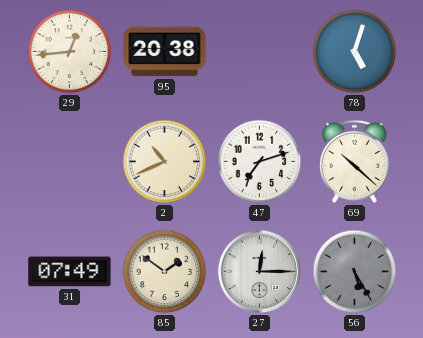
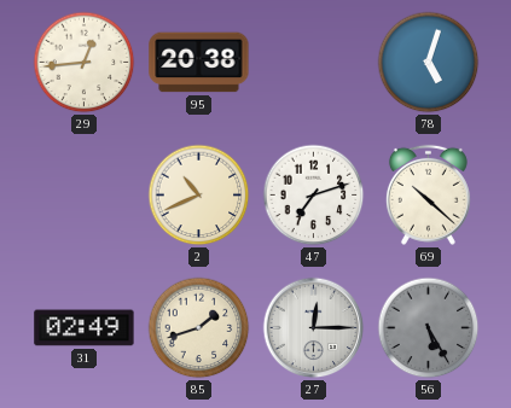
31: 07:49 -> 02:49 (85, 328)
85: 1:51 -> 1:42 (199, 328)
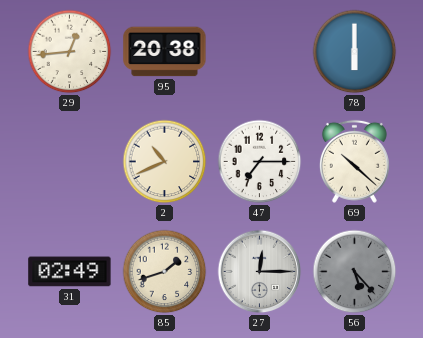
78: 5:03 -> 6:00 (355, 52)
47: 7:12 -> 7:15 (260, 162)
56: 5:25 -> 5:23 (355, 272)
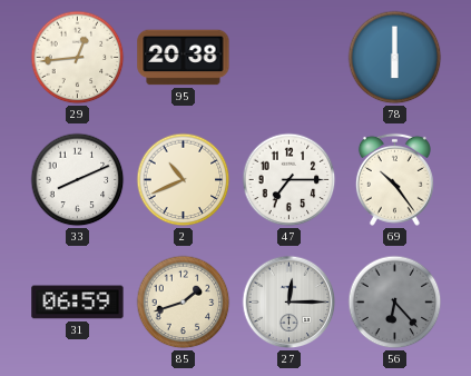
33: none -> 8:11 (78, 180)
69: 10:22 -> 10:24 (394, 179)
31: 02:49 -> 06:59 (78, 303)
56: 5:23 -> 6:23 (395, 303)
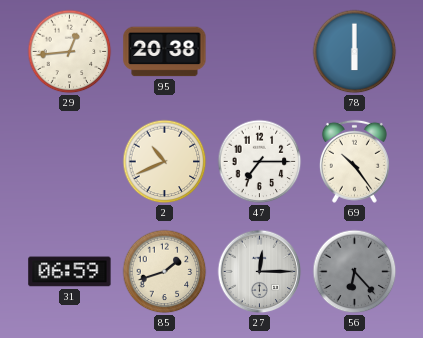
33: 8:11 -> none (78, 180)
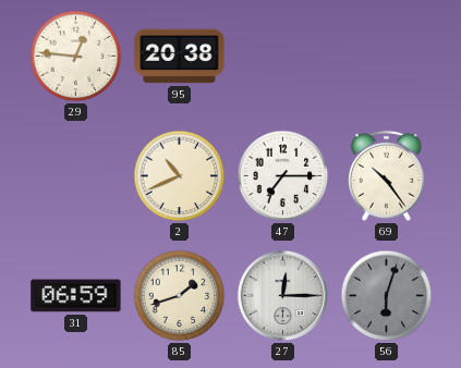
29: 12:44 -> 12:46 (76, 57)
78: 6:00 -> none (355, 52)
56: 6:23 -> 6:03 (387, 296)
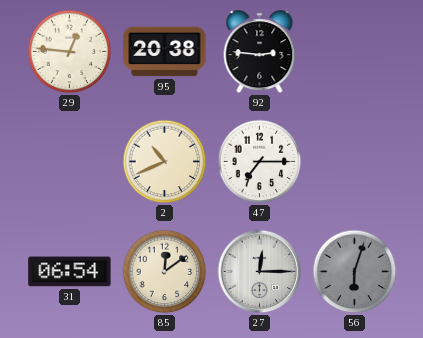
92: none -> 2:46 (260, 52)
69: 10:24 -> none (386, 175)
31: 06:59 -> 06:54 (70, 272)
85: 1:42 -> 12:09 (165, 272)
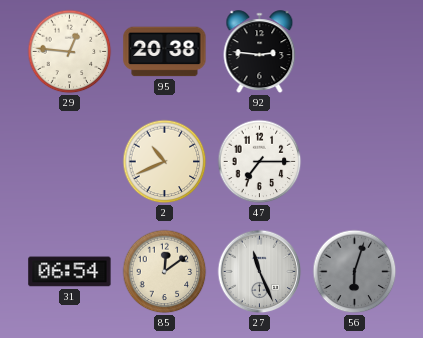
27: 12:15 -> 11:26 (260, 272)
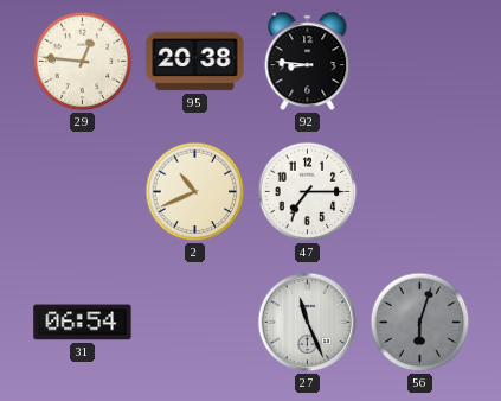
92: 2:46 -> 8:46 (308, 62)
85: 12:09 -> none (165, 272)
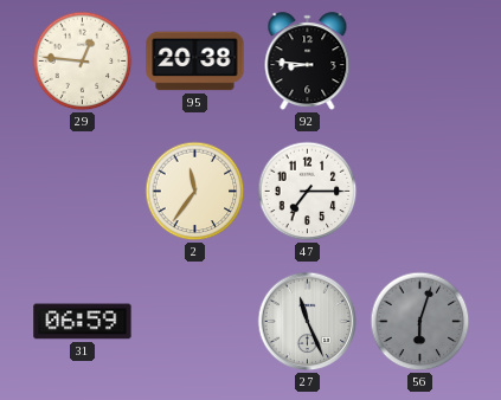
2: 10:41 -> 11:36 (195, 192)
31: 06:54 -> 06:59 (83, 322)
